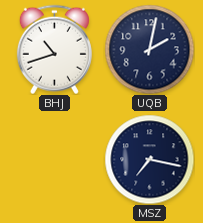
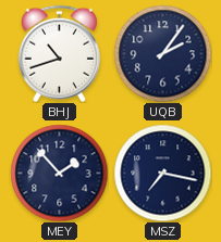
UQB: 2:02 -> 2:06 (162, 53)
MEY: none -> 1:53 (59, 173)
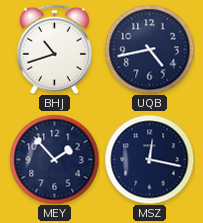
UQB: 2:06 -> 4:43 (149, 49)
MSZ: 7:17 -> 12:17 (149, 159)
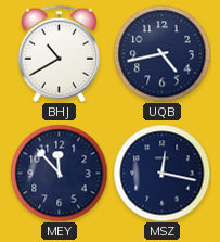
BHJ: 10:42 -> 10:40 (59, 53)
MEY: 1:53 -> 11:53 (59, 173)
